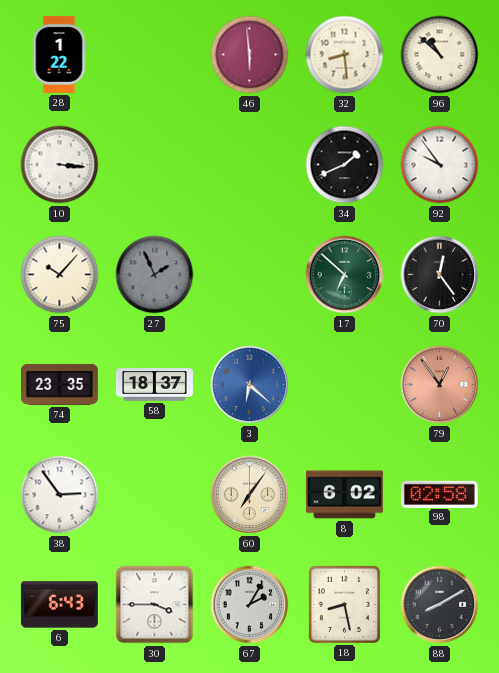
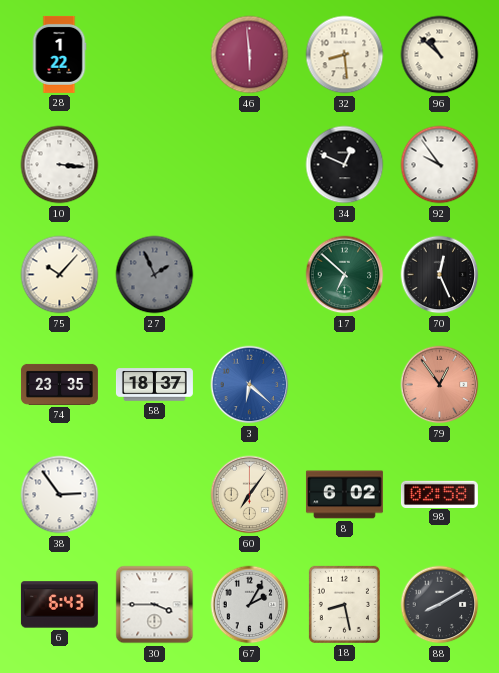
34: 1:41 -> 12:49 (345, 165)
70: 12:24 -> 12:26 (440, 275)
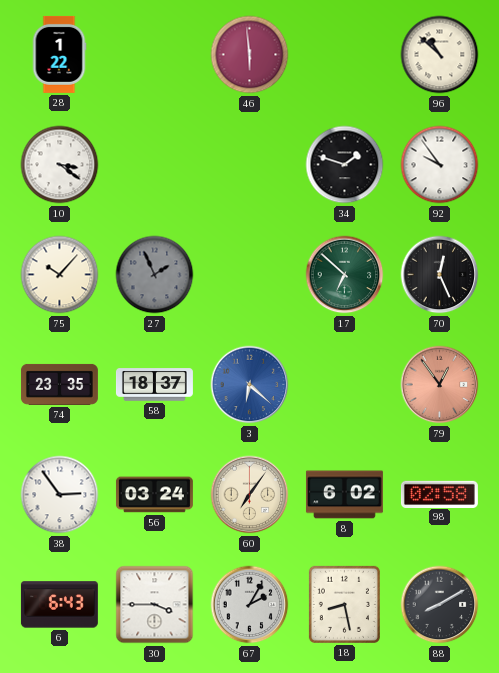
32: 8:29 -> none (345, 55)
10: 3:16 -> 3:21 (60, 165)
34: 12:49 -> 1:48 (345, 165)
56: none -> 03:24 (154, 495)
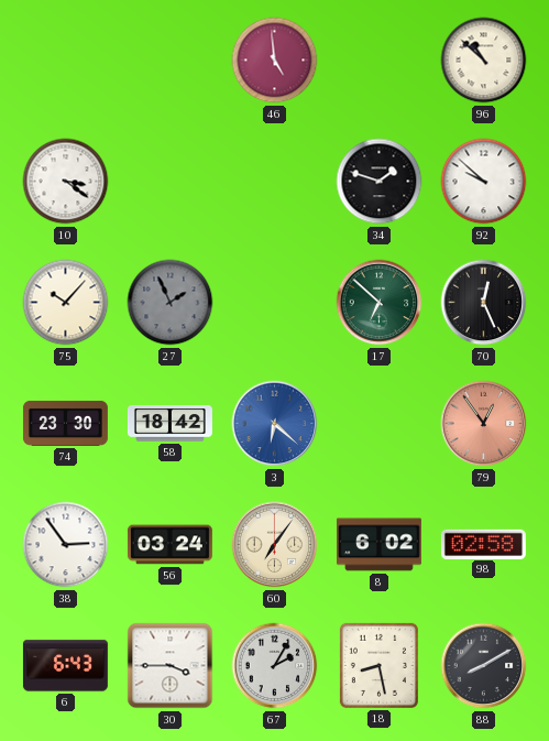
28: 1:22 -> none (59, 54)
46: 5:59 -> 4:59 (275, 61)
92: 9:54 -> 9:52 (484, 182)
74: 23:35 -> 23:30 (65, 423)
58: 18:37 -> 18:42 (169, 424)
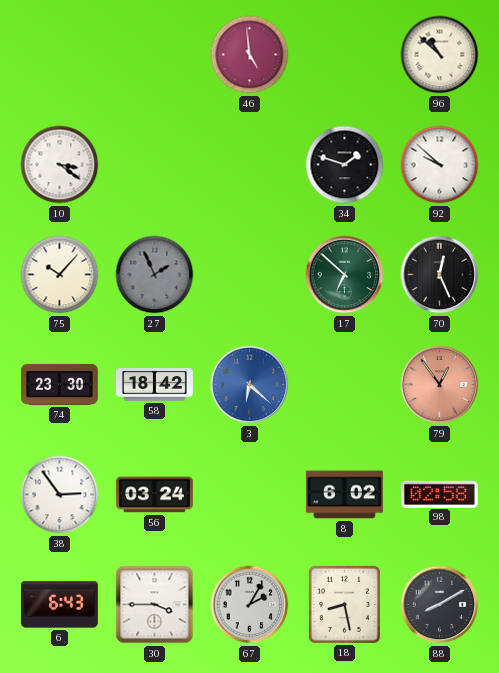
60: 7:06 -> none (275, 545)
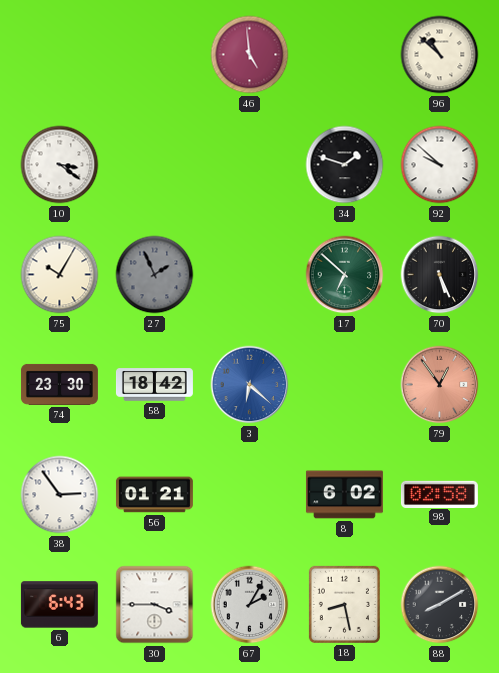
75: 10:07 -> 10:05 (60, 275)
70: 12:26 -> 5:26 (440, 275)
56: 03:24 -> 01:21 (154, 495)
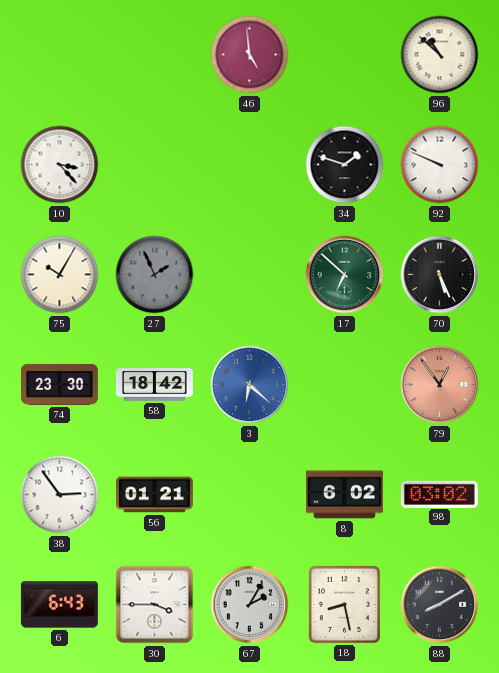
10: 3:21 -> 3:23 (60, 165)
92: 9:52 -> 9:49 (440, 165)
98: 02:58 -> 03:02 (439, 494)
